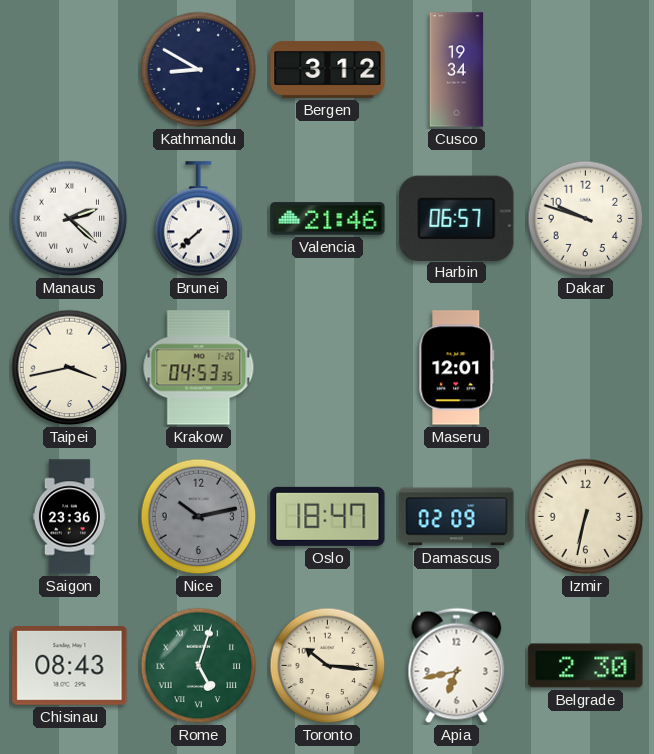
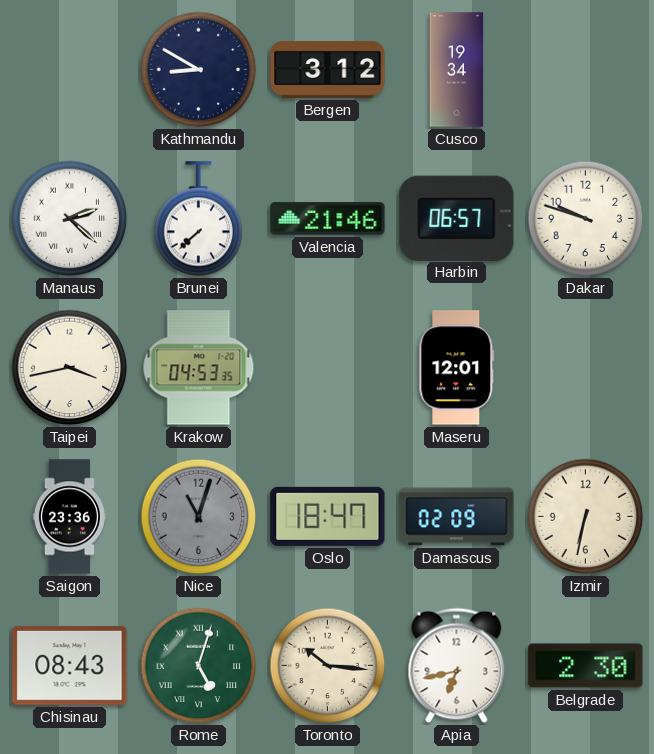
Nice: 10:13 -> 11:03 (199, 517)
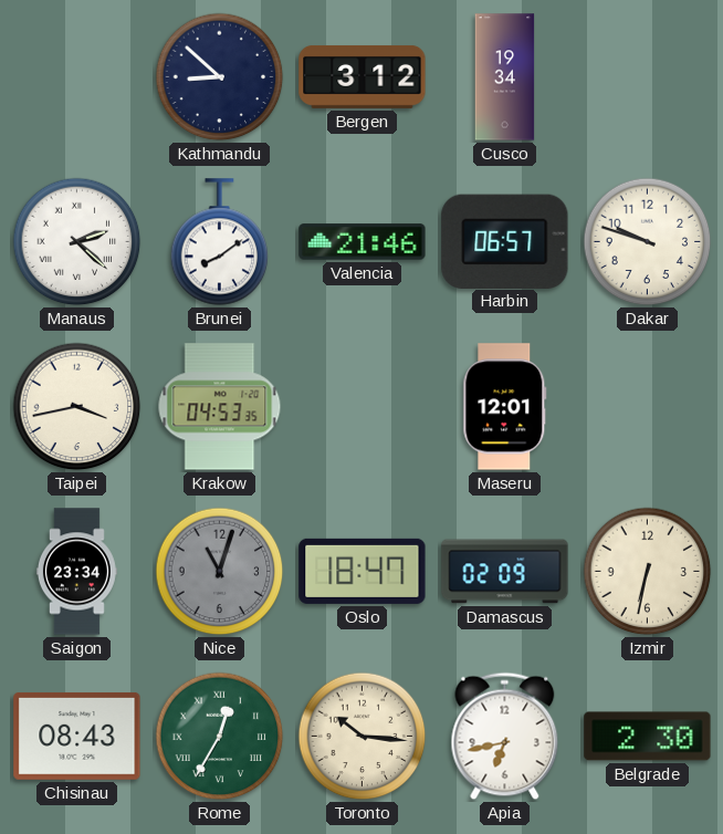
Kathmandu: 8:50 -> 8:52 (220, 77)
Brunei: 7:38 -> 8:09 (220, 242)
Saigon: 23:36 -> 23:34 (76, 572)
Rome: 5:03 -> 12:35 (220, 737)
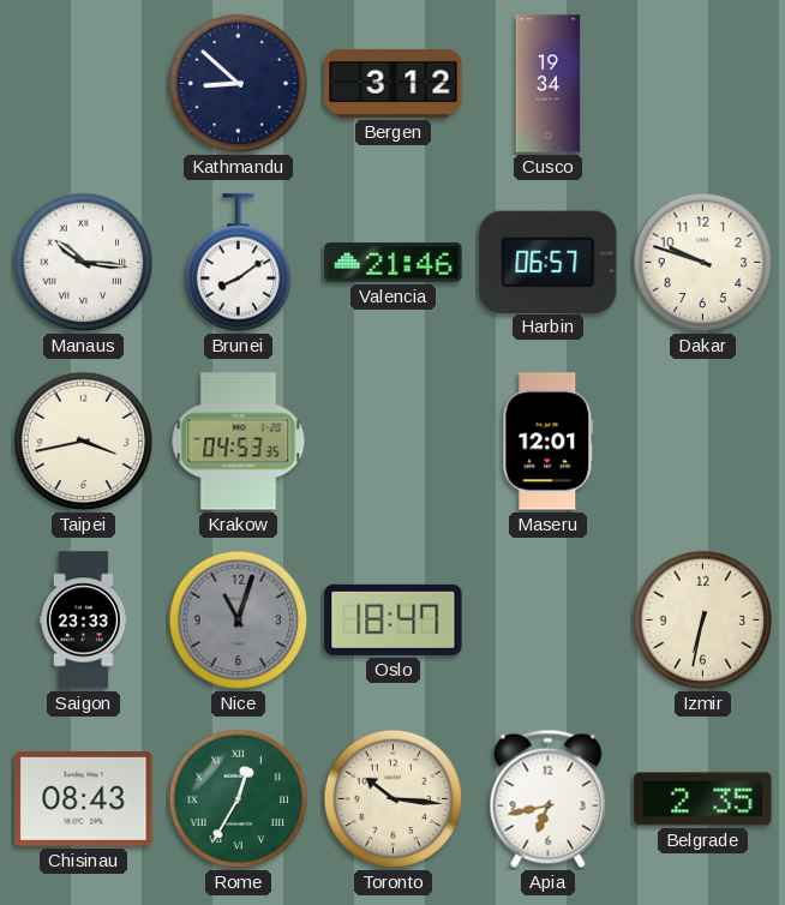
Manaus: 2:22 -> 10:16 (84, 263)
Saigon: 23:34 -> 23:33 (83, 621)
Damascus: 02:09 -> none (505, 572)
Belgrade: 2:30 -> 2:35 (703, 799)
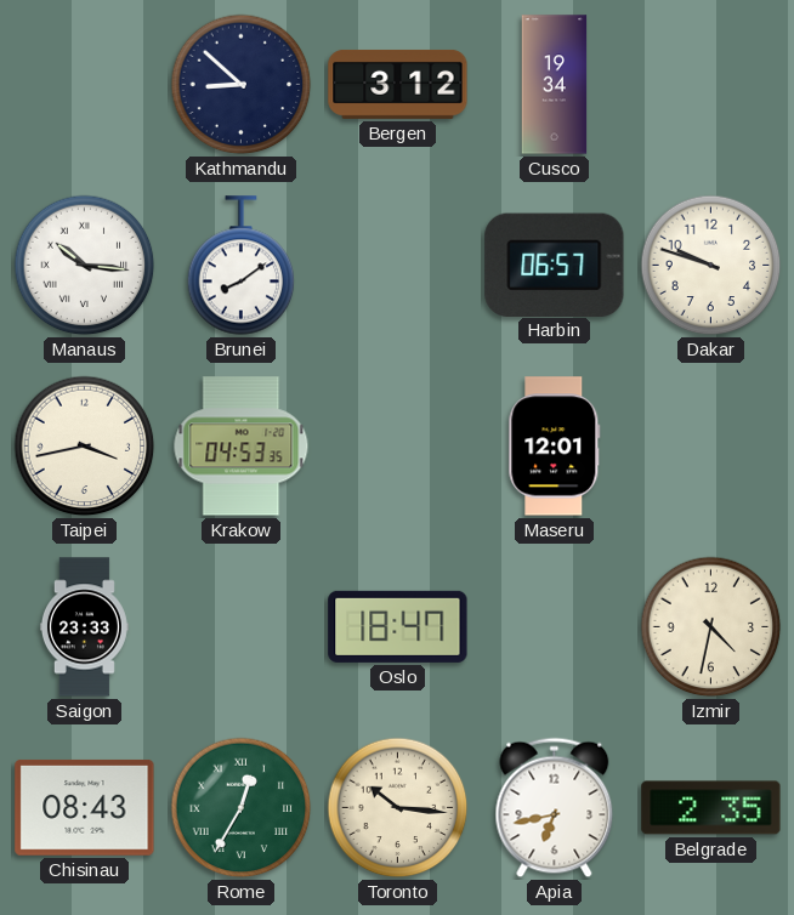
Valencia: 21:46 -> none (394, 263)
Nice: 11:03 -> none (239, 621)
Izmir: 6:32 -> 4:32 (711, 627)
